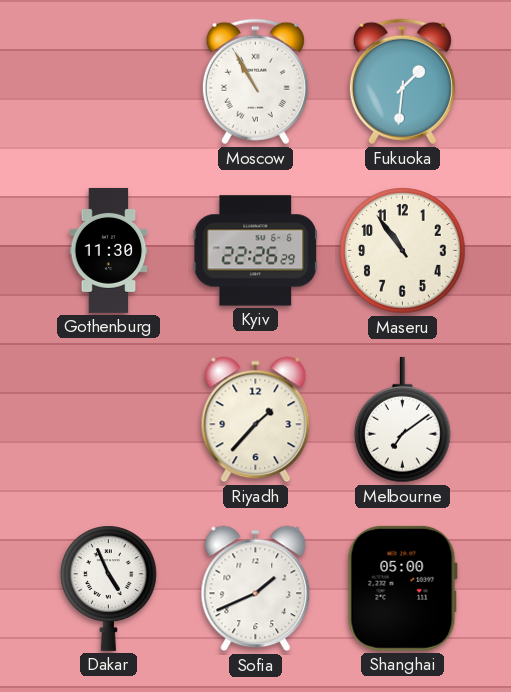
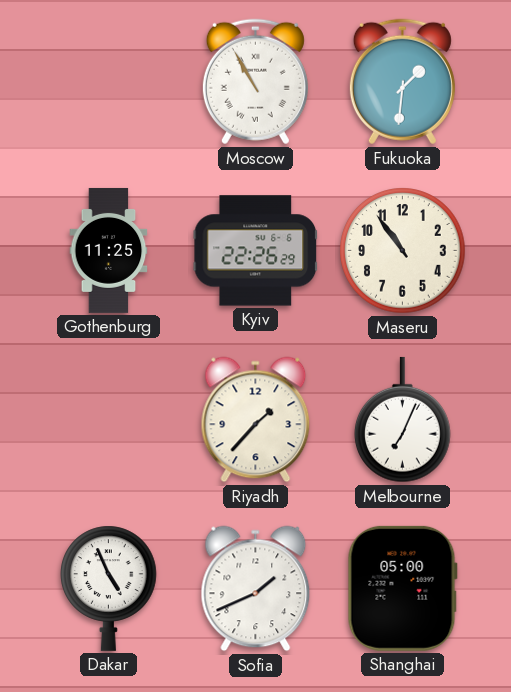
Gothenburg: 11:30 -> 11:25 (109, 250)
Melbourne: 7:09 -> 7:04 (403, 420)
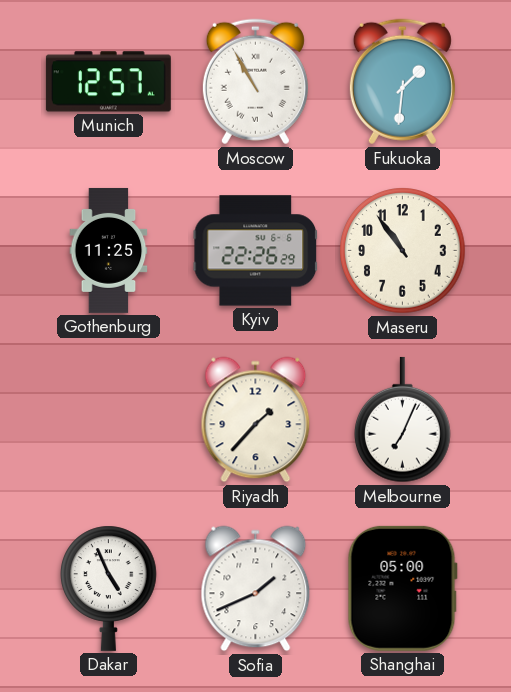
Munich: none -> 12:57 (108, 82)
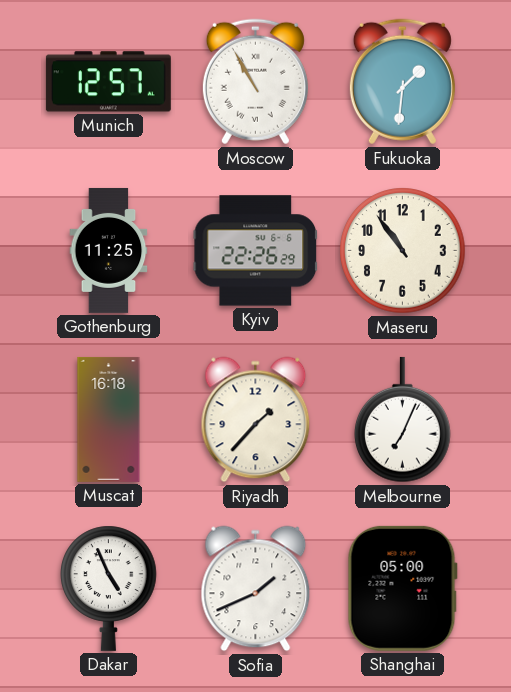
Muscat: none -> 16:18 (109, 419)
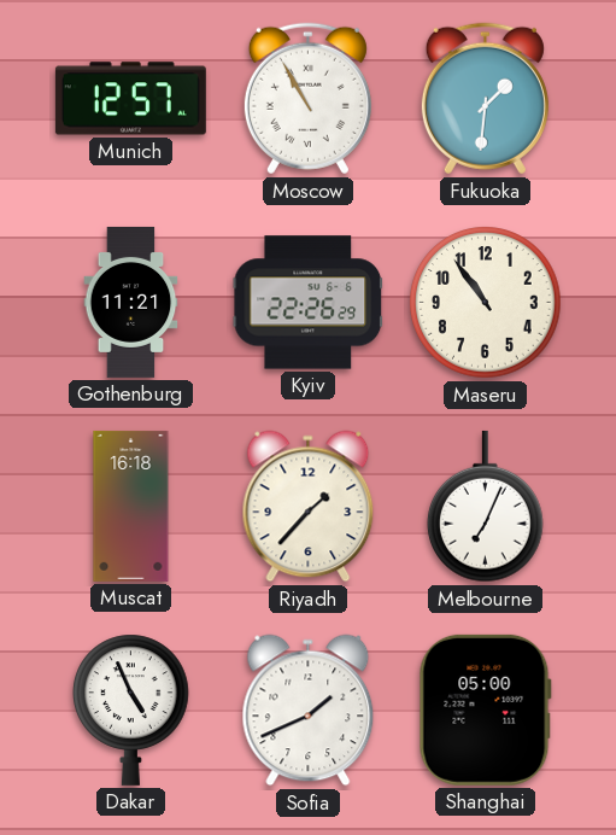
Gothenburg: 11:25 -> 11:21 (131, 302)
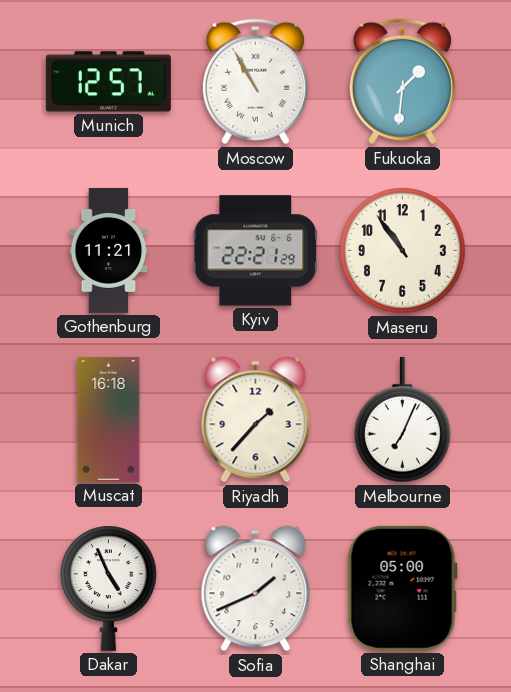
Kyiv: 22:26 -> 22:21 (256, 251)
